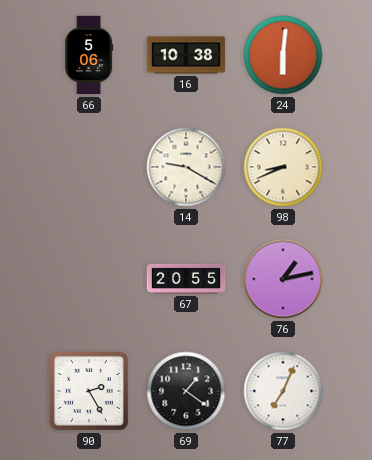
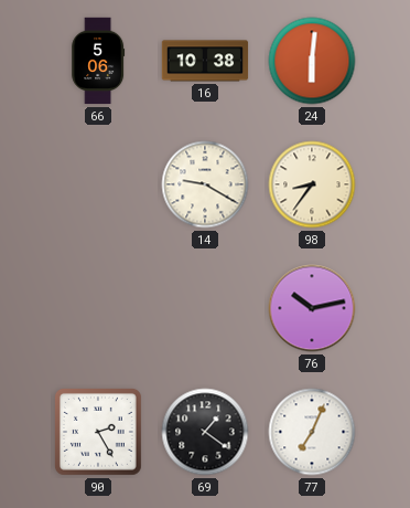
98: 8:41 -> 8:36 (312, 184)
67: 20:55 -> none (186, 279)
76: 1:13 -> 10:13 (312, 308)
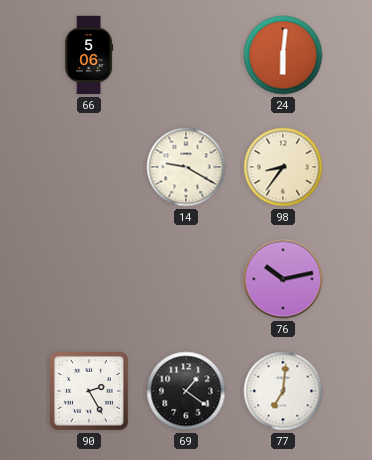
16: 10:38 -> none (205, 61)
77: 7:04 -> 7:01 (283, 391)
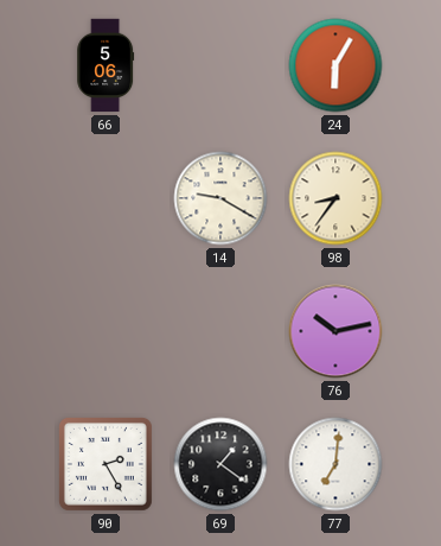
24: 6:01 -> 6:05 (335, 65)
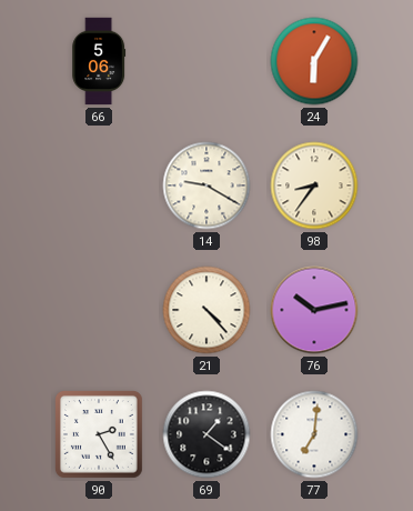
21: none -> 4:23 (206, 310)
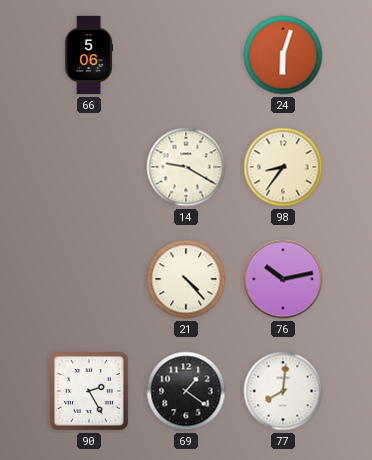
24: 6:05 -> 6:03 (283, 55)
77: 7:01 -> 8:01 (283, 391)
